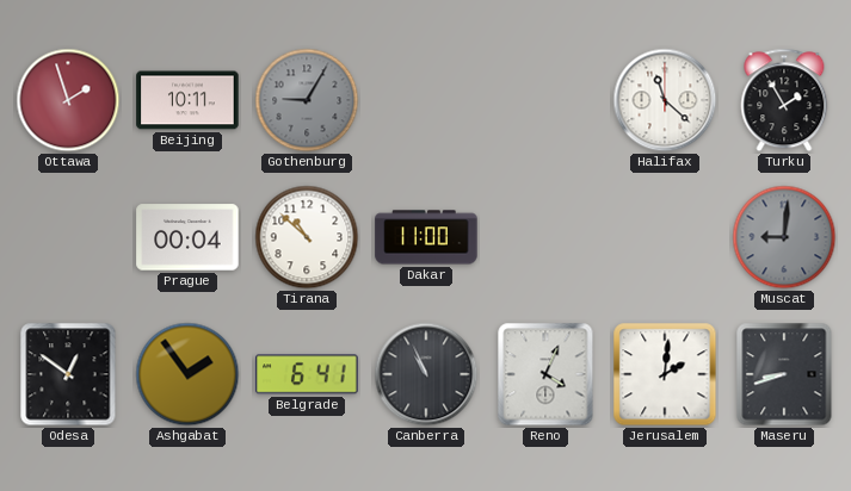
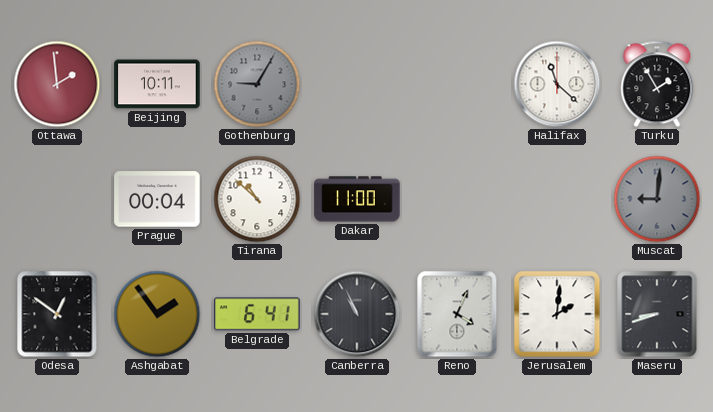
Ottawa: 1:57 -> 1:59 (57, 84)
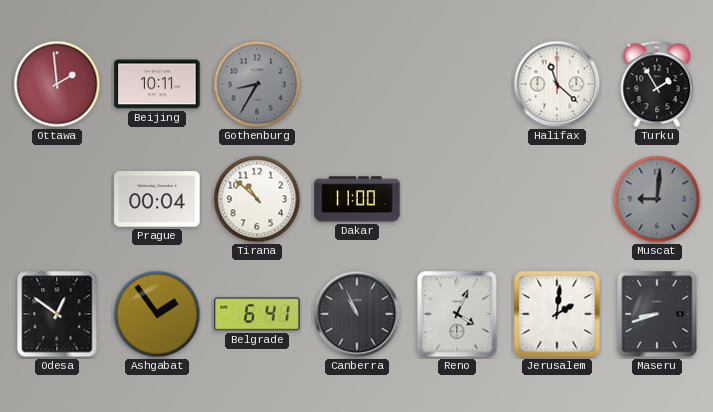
Gothenburg: 9:05 -> 8:35 (257, 84)
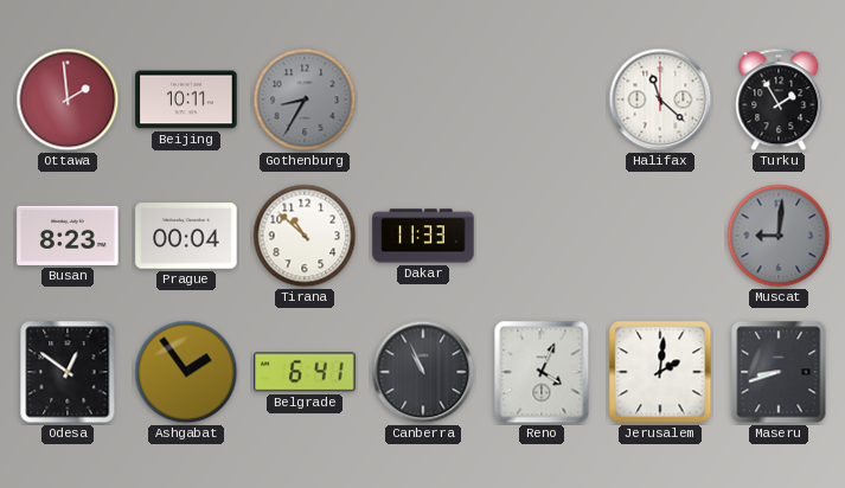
Busan: none -> 8:23 (68, 236)
Dakar: 11:00 -> 11:33 (423, 236)
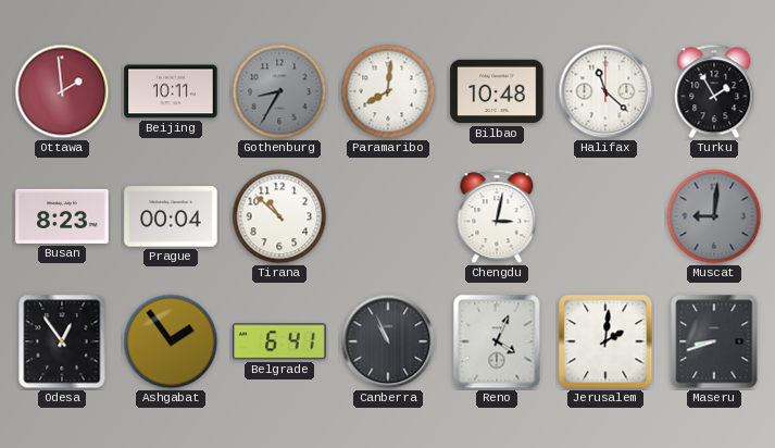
Paramaribo: none -> 8:01 (388, 91)
Bilbao: none -> 10:48 (497, 91)
Dakar: 11:33 -> none (423, 236)
Chengdu: none -> 3:02 (497, 216)
Odesa: 12:51 -> 12:54 (62, 341)
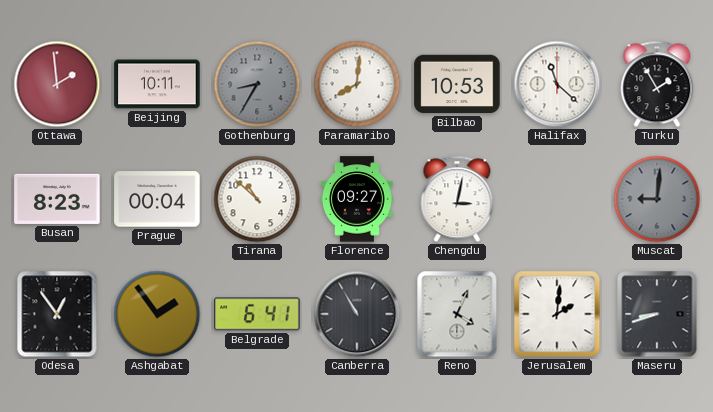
Bilbao: 10:48 -> 10:53 (457, 84)
Florence: none -> 09:27 (357, 199)
Canberra: 10:56 -> 10:55 (357, 314)
